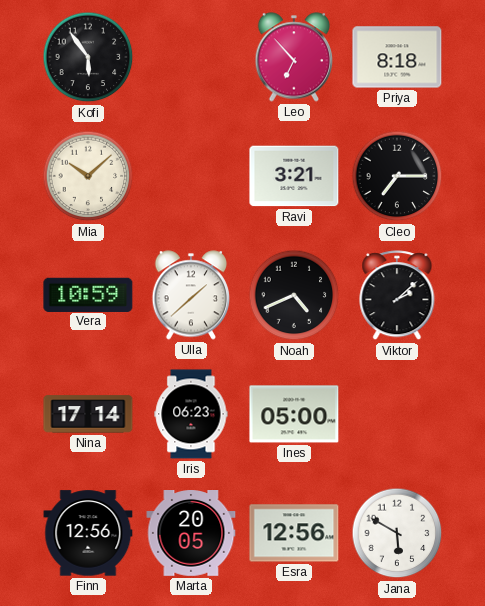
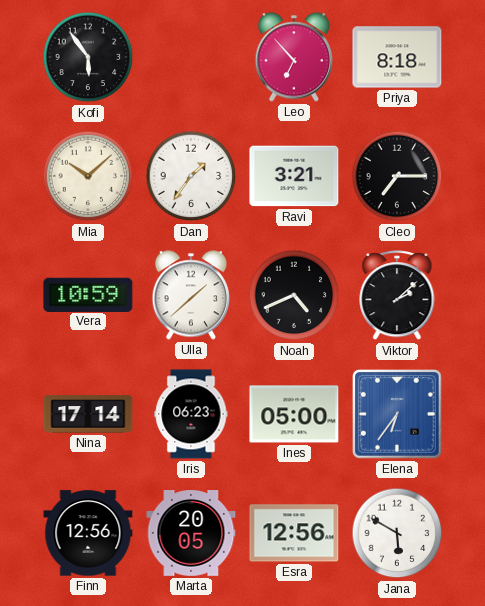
Dan: none -> 1:36 (191, 176)
Elena: none -> 6:36 (398, 415)
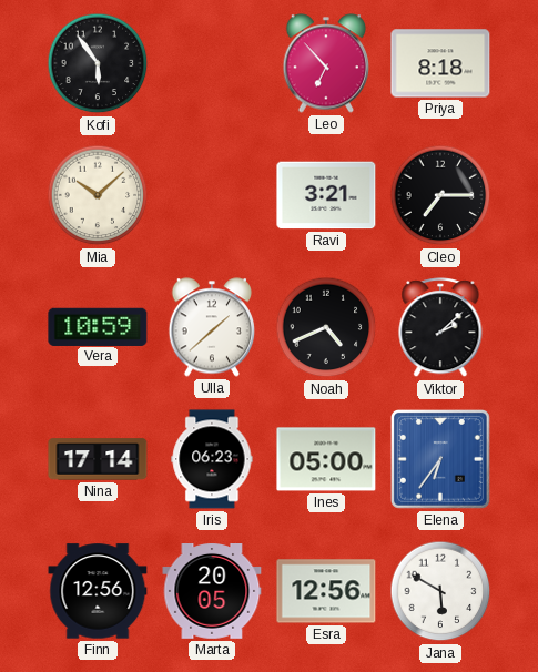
Dan: 1:36 -> none (191, 176)
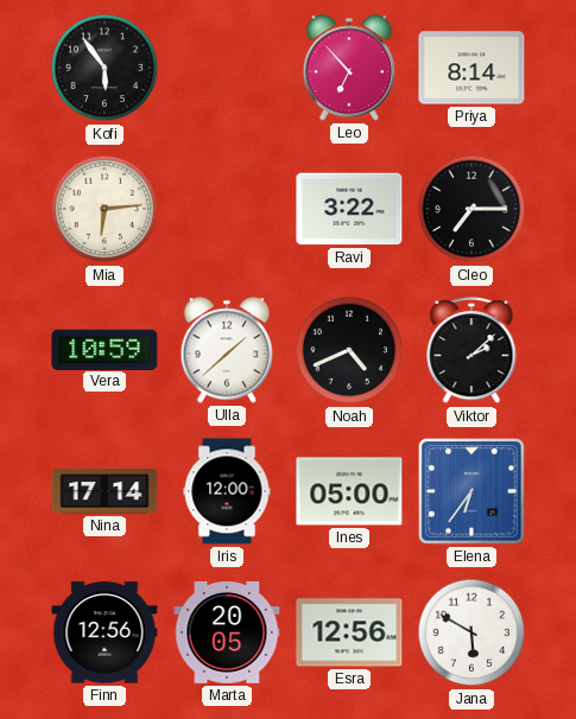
Priya: 8:18 -> 8:14 (471, 68)
Mia: 10:08 -> 6:14 (105, 209)
Ravi: 3:21 -> 3:22 (349, 209)
Iris: 06:23 -> 12:00 (227, 491)
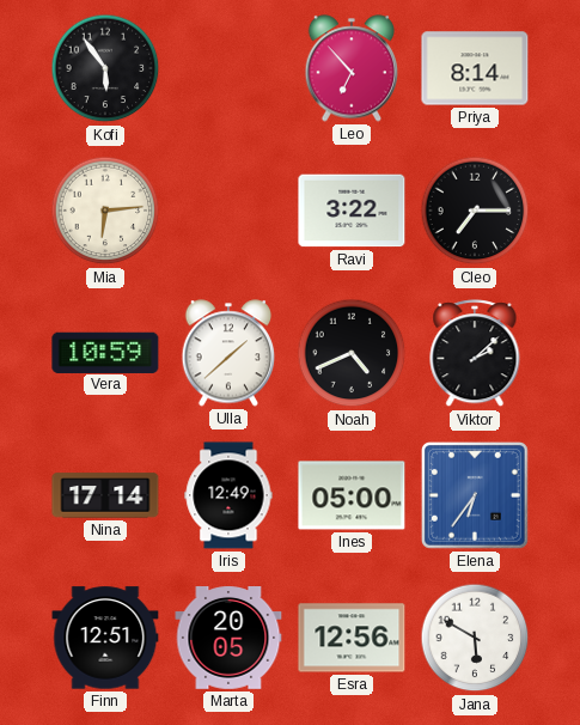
Iris: 12:00 -> 12:49 (228, 495)
Finn: 12:56 -> 12:51 (105, 638)
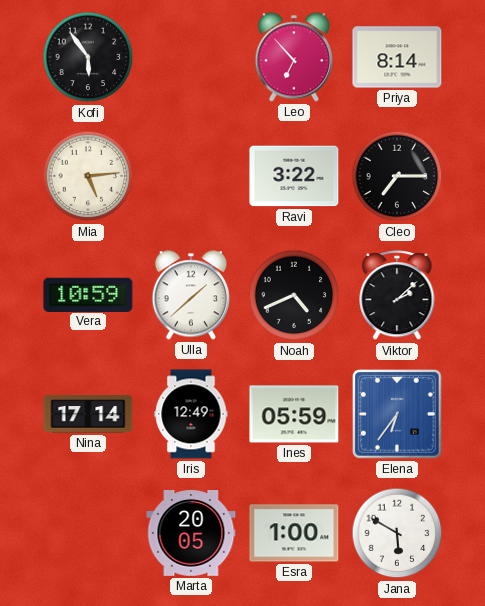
Mia: 6:14 -> 5:14 (88, 176)
Ines: 05:00 -> 05:59 (294, 414)
Finn: 12:51 -> none (105, 638)
Esra: 12:56 -> 1:00 (294, 533)
